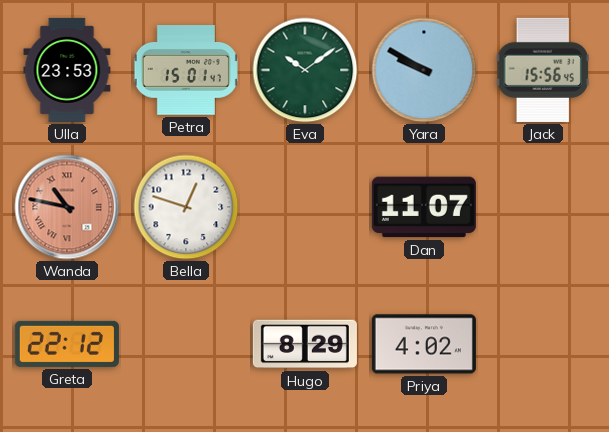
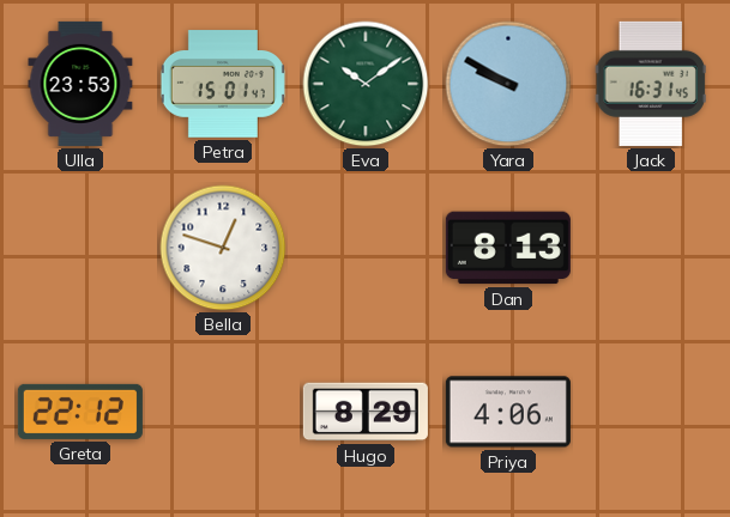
Jack: 15:56 -> 16:31 (651, 84)
Wanda: 10:47 -> none (67, 207)
Dan: 11:07 -> 8:13 (508, 248)
Priya: 4:02 -> 4:06 (508, 412)
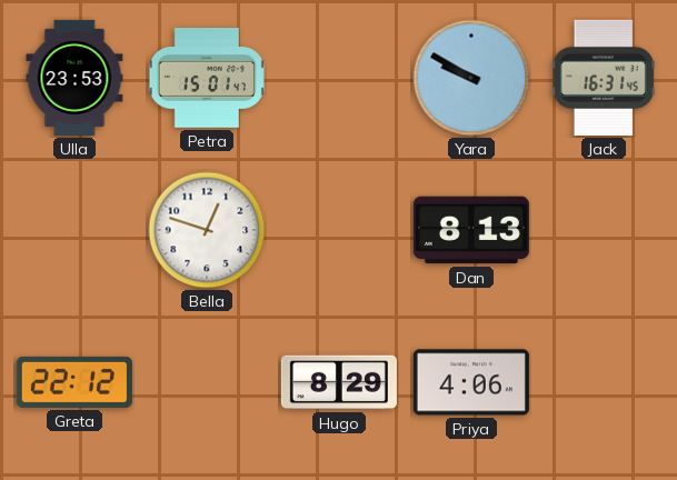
Eva: 10:09 -> none (366, 84)
